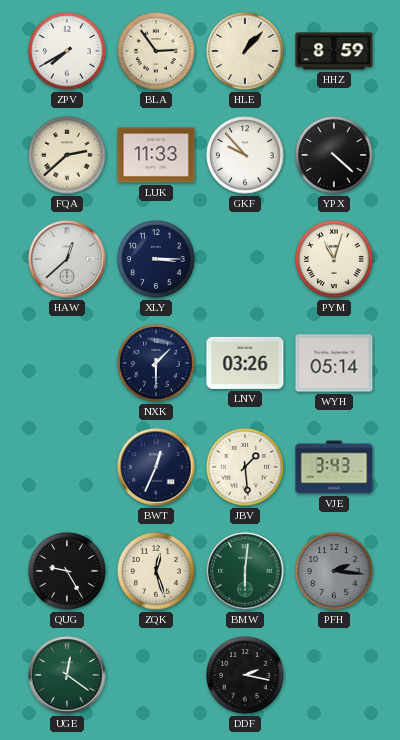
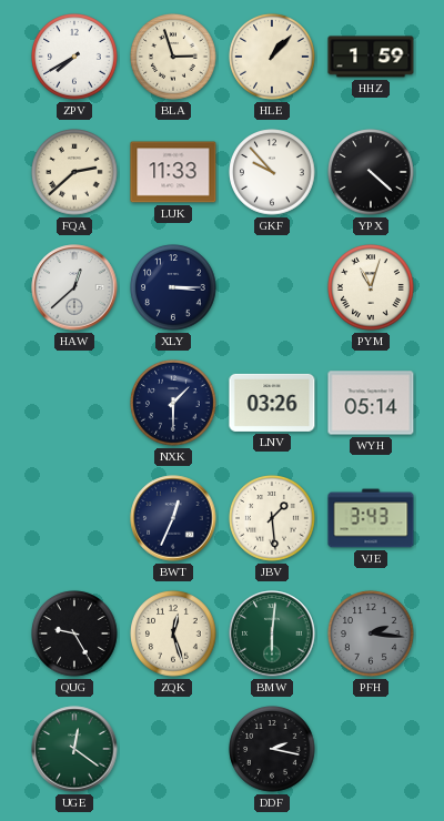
BLA: 2:54 -> 2:57 (173, 57)
HHZ: 8:59 -> 1:59 (371, 57)
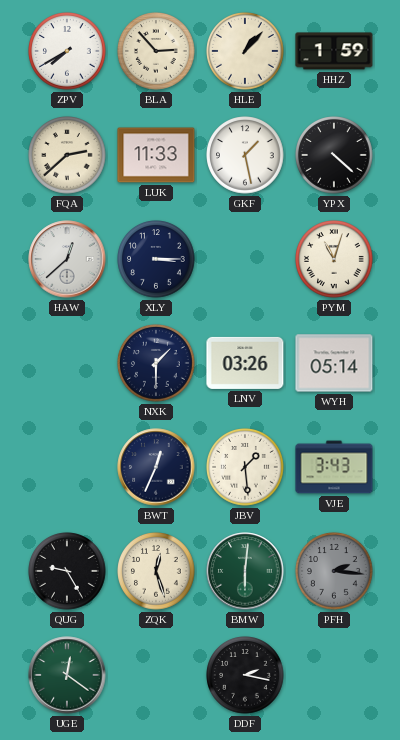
BLA: 2:57 -> 2:53 (156, 51)
GKF: 9:53 -> 1:28 (245, 155)
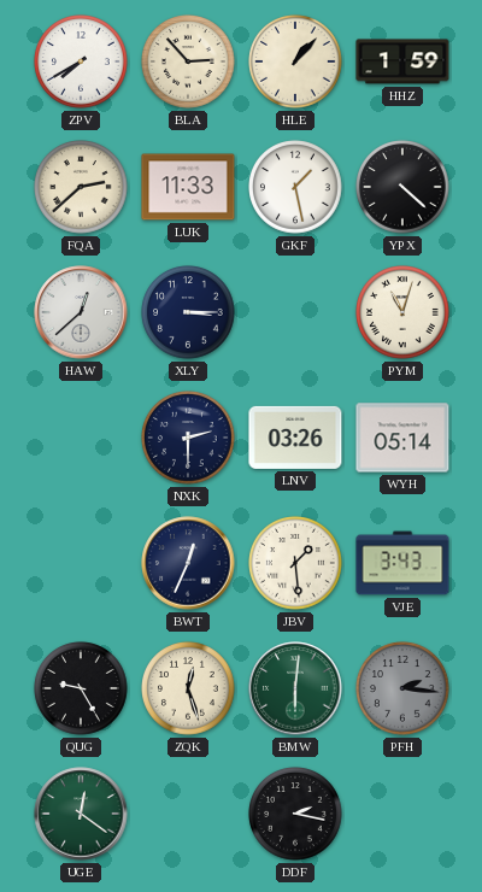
NXK: 1:30 -> 2:30 (188, 438)
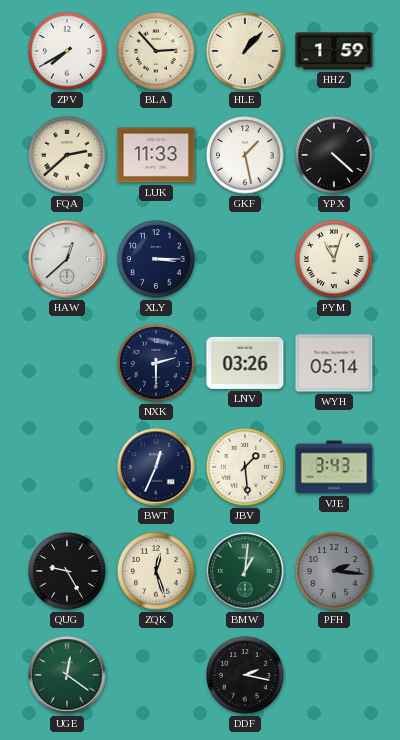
BMW: 6:01 -> 1:01 (245, 571)
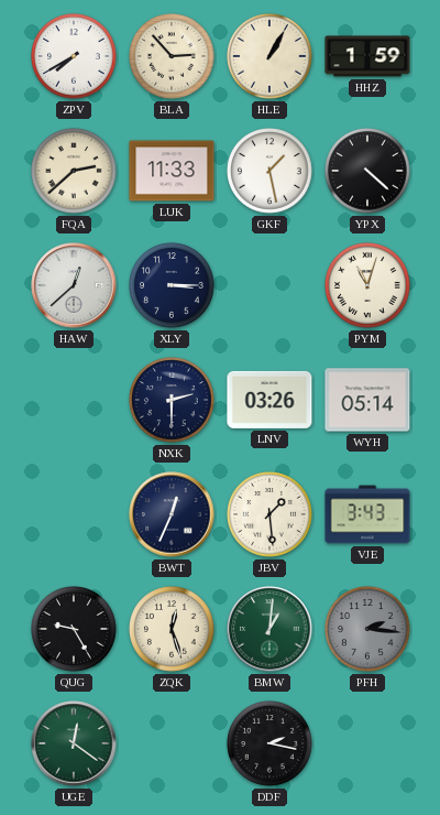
HLE: 1:07 -> 1:05 (269, 56)
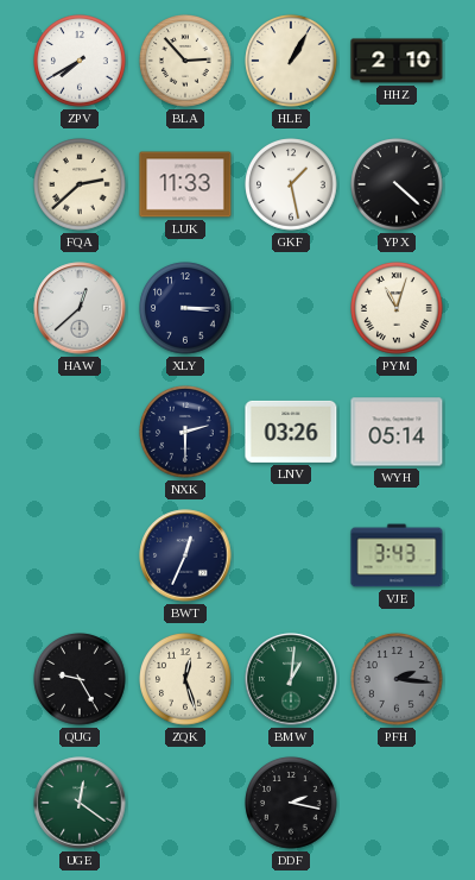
HHZ: 1:59 -> 2:10 (397, 61)
JBV: 1:29 -> none (269, 514)
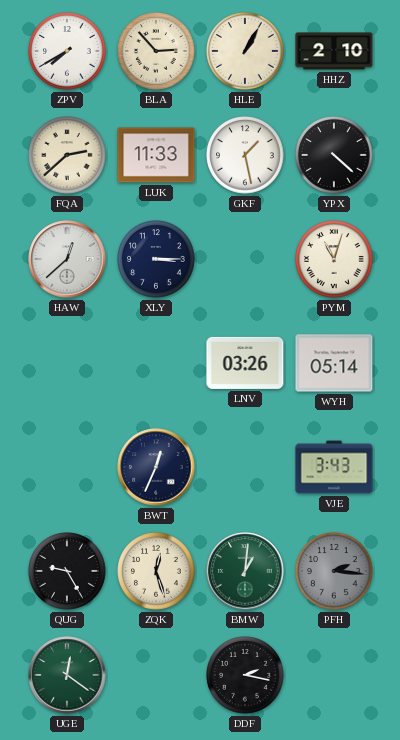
NXK: 2:30 -> none (185, 432)
